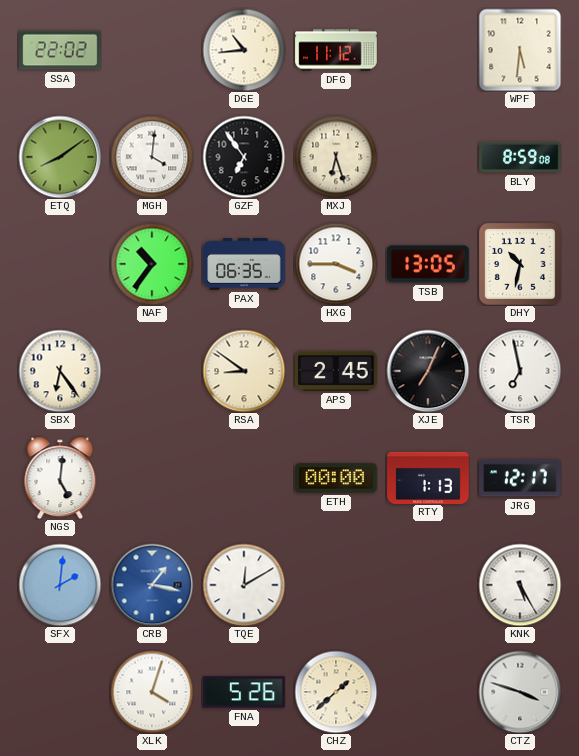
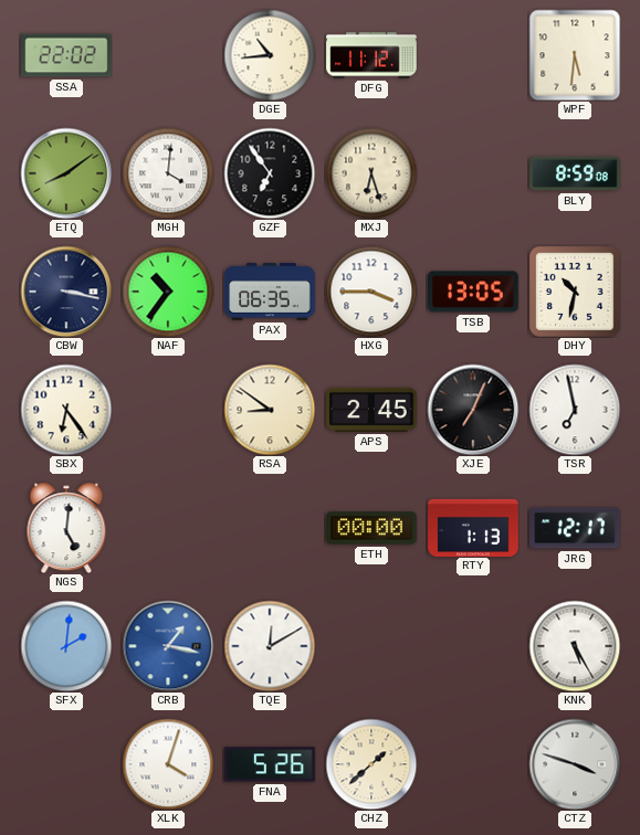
CBW: none -> 3:17 (66, 292)
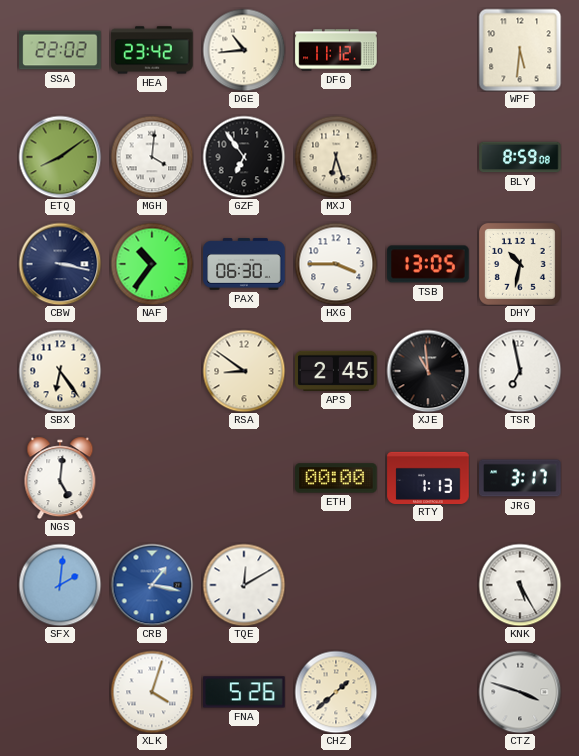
HEA: none -> 23:42 (152, 50)
PAX: 06:35 -> 06:30 (244, 264)
XJE: 7:04 -> 10:59 (428, 371)
JRG: 12:17 -> 3:17 (520, 478)
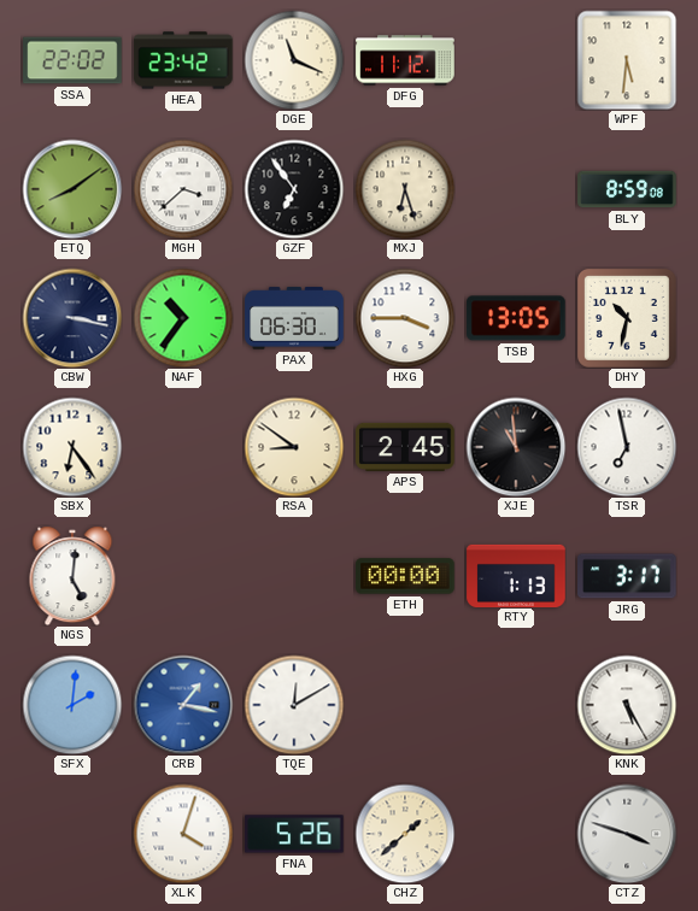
DGE: 10:44 -> 11:19 (294, 60)
MGH: 4:01 -> 3:38 (183, 189)
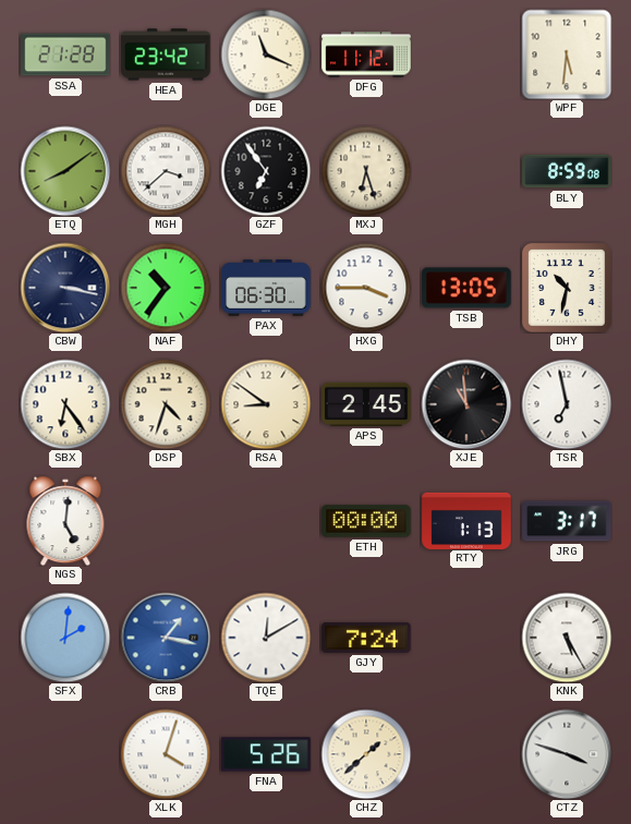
SSA: 22:02 -> 21:28 (65, 54)
DSP: none -> 4:33 (166, 404)
GJY: none -> 7:24 (366, 638)
